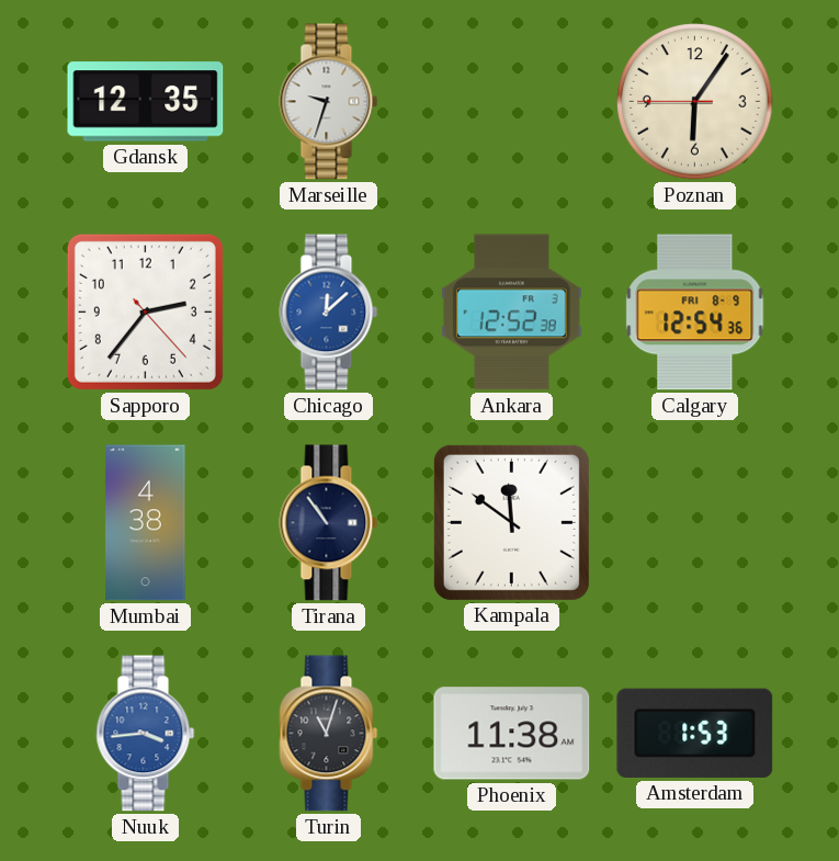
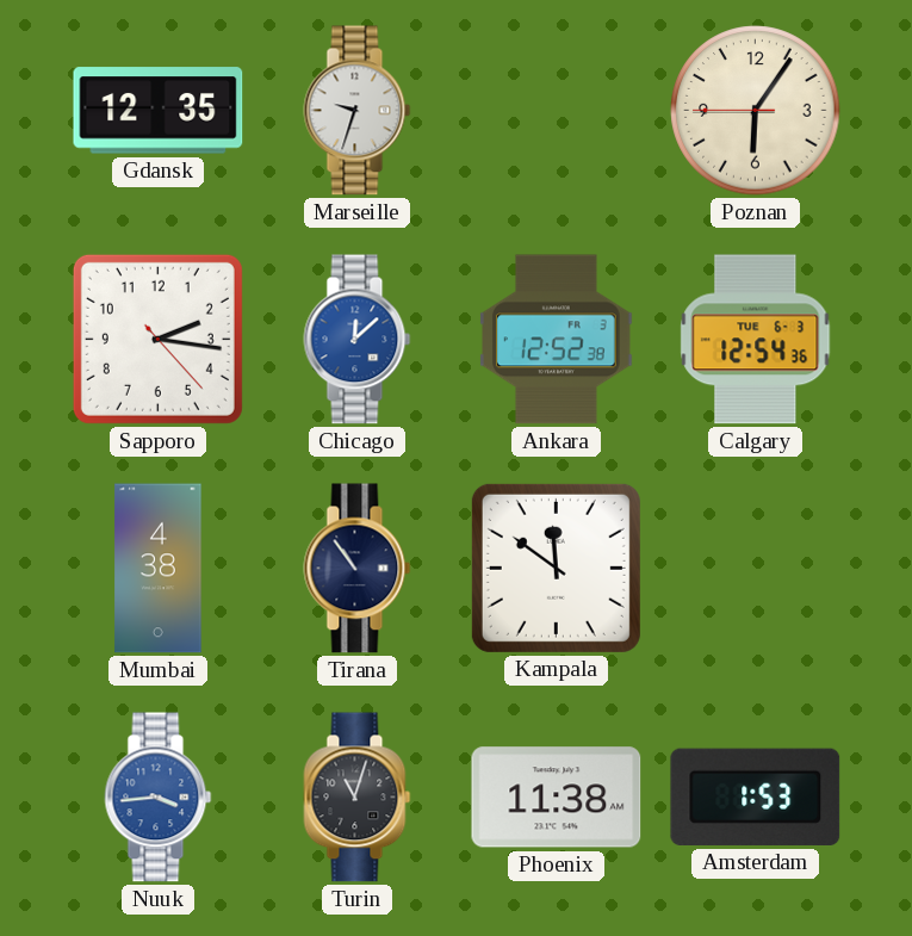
Sapporo: 2:36 -> 2:16 (157, 339)
Calgary date: FRI 8-9 -> TUE 6-3 (756, 340)
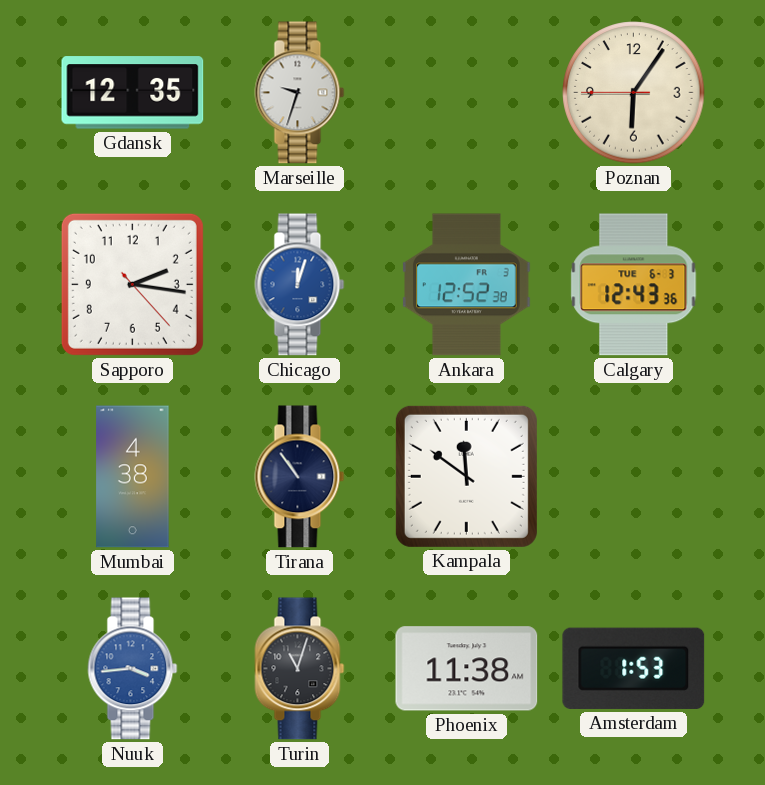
Chicago: 12:08 -> 12:03 (300, 285)
Calgary: 12:54 -> 12:43 (634, 285)
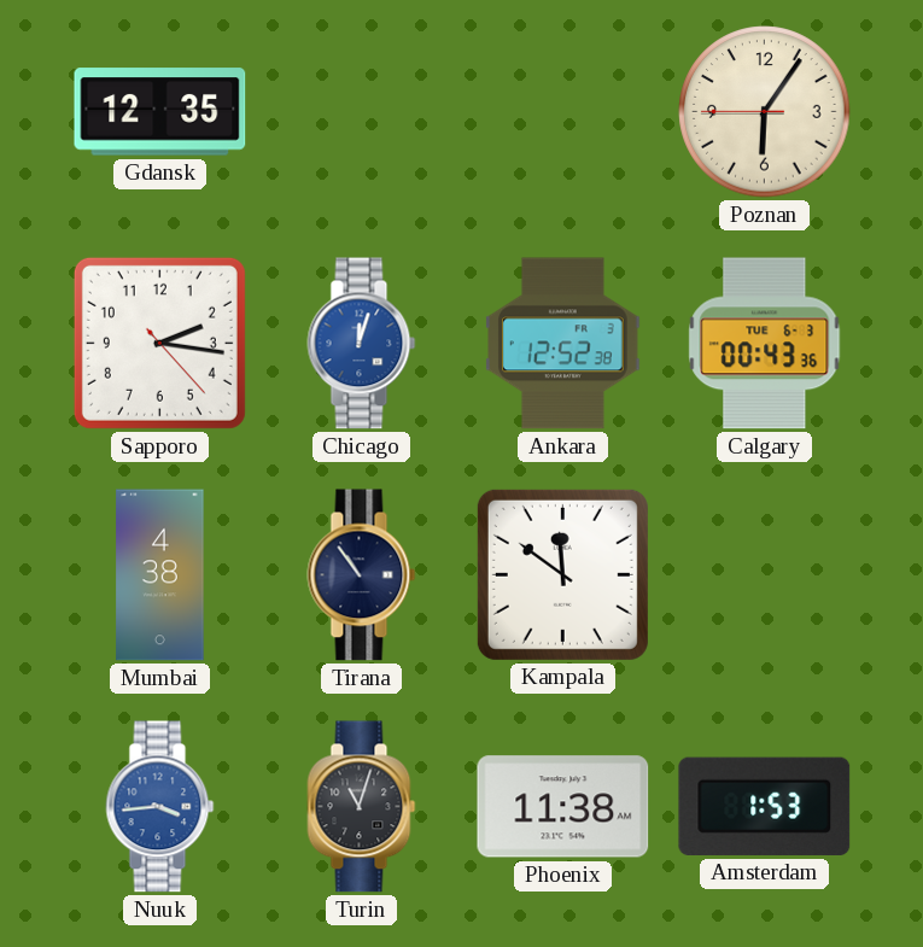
Marseille: 9:33 -> none (300, 93)
Calgary: 12:43 -> 00:43 (765, 344)
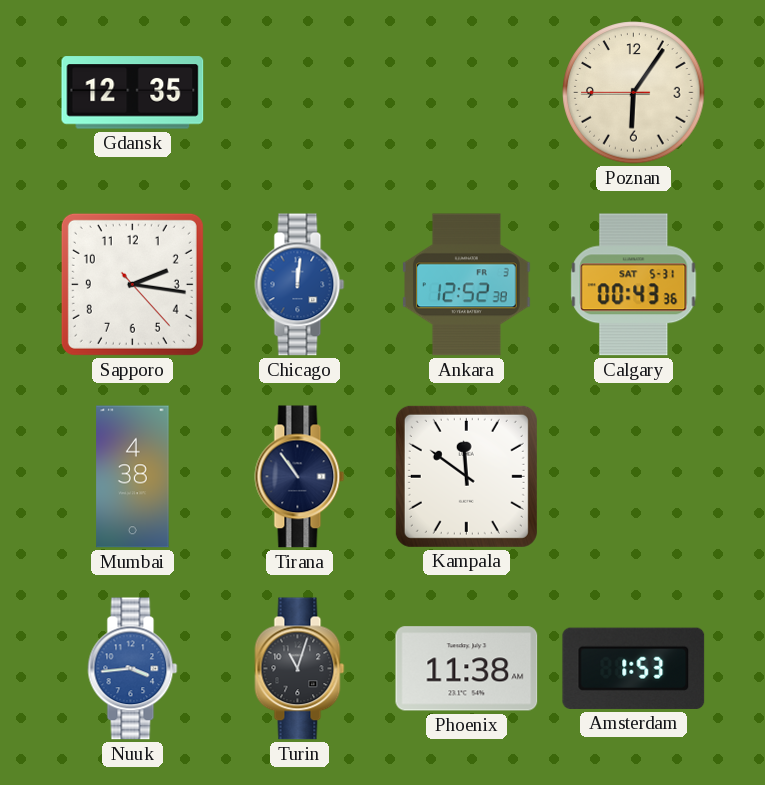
Chicago: 12:03 -> 12:01 (300, 285)
Calgary date: TUE 6-3 -> SAT 5-31 (634, 285)
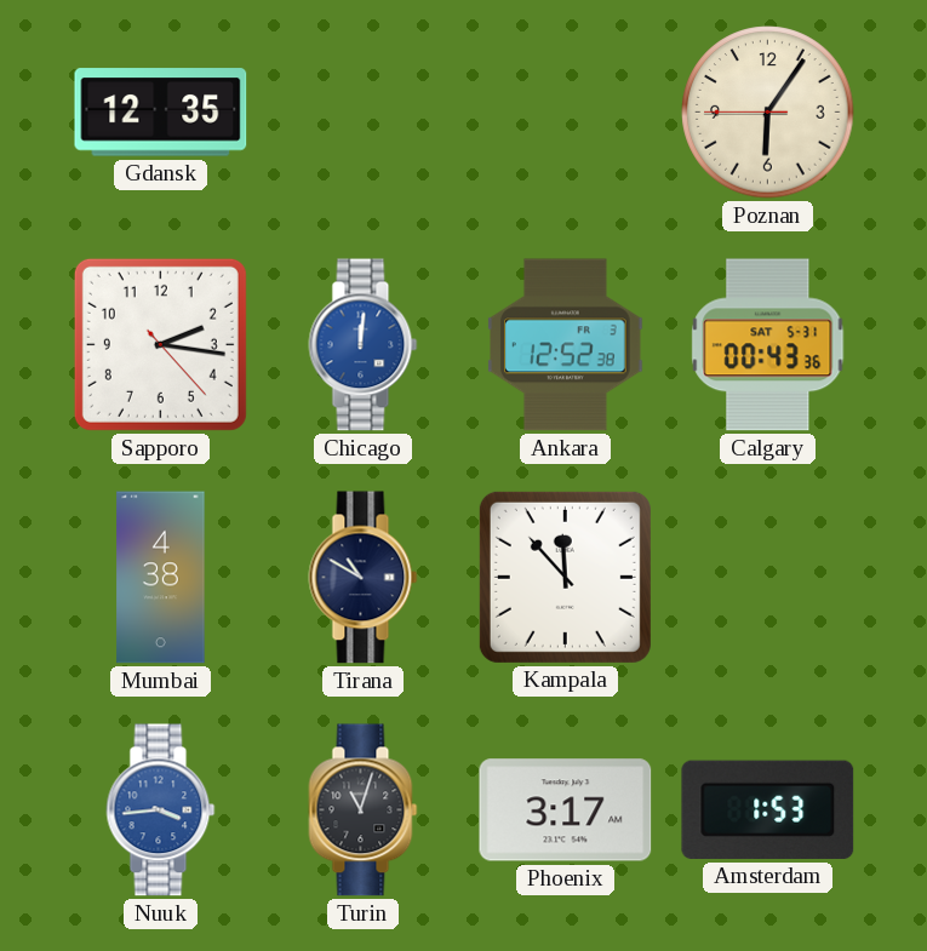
Tirana: 10:54 -> 10:50 (364, 578)
Kampala: 11:51 -> 11:53 (565, 577)
Phoenix: 11:38 -> 3:17 (566, 810)
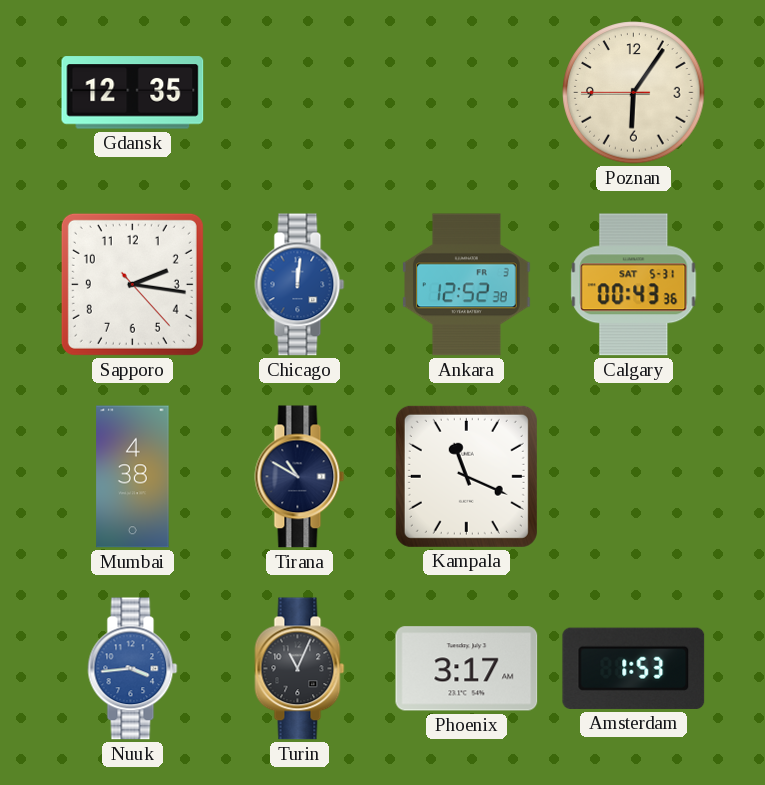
Kampala: 11:53 -> 11:19 (466, 476)
Turin: 11:03 -> 11:04 (300, 669)
